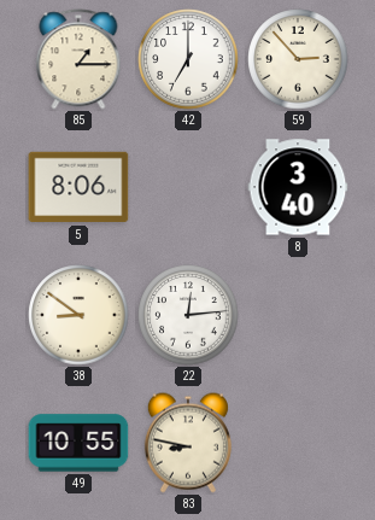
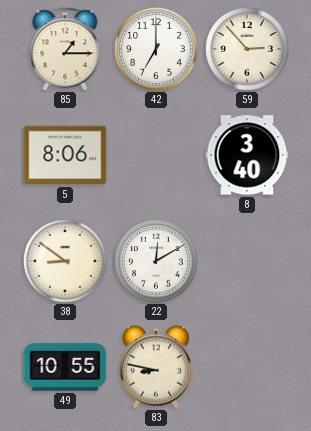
22: 12:14 -> 12:10 (156, 261)
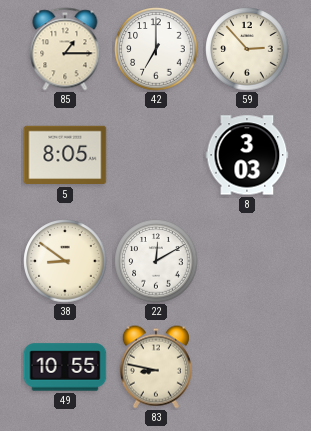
5: 8:06 -> 8:05 (65, 155)
8: 3:40 -> 3:03 (247, 155)
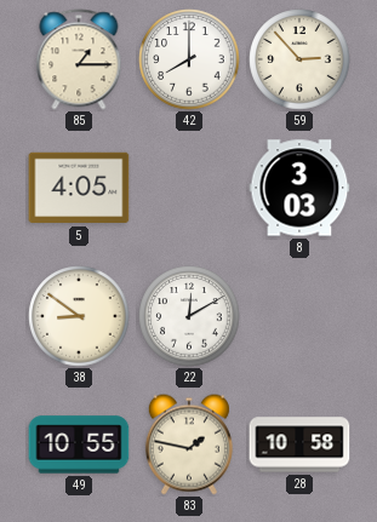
42: 7:00 -> 8:00 (189, 59)
5: 8:05 -> 4:05 (79, 188)
83: 8:47 -> 1:47 (189, 444)
28: none -> 10:58 (299, 444)
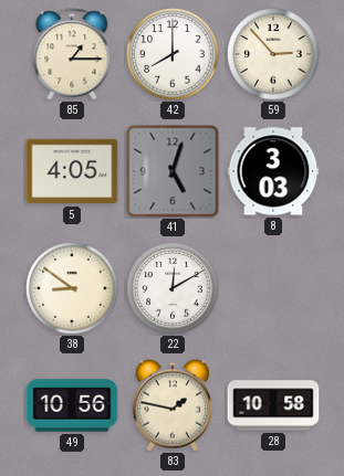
41: none -> 5:03 (173, 171)
49: 10:55 -> 10:56 (72, 405)
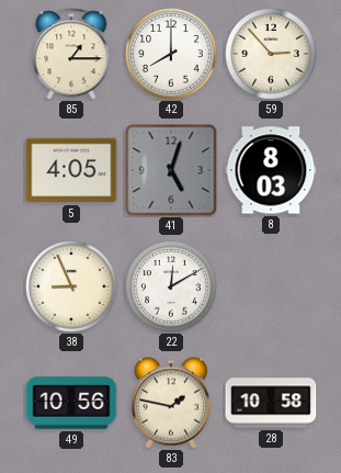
8: 3:03 -> 8:03 (271, 170)
38: 8:51 -> 8:56 (71, 286)
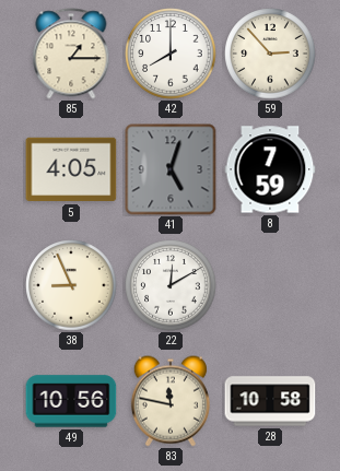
8: 8:03 -> 7:59 (270, 169)
83: 1:47 -> 11:47 (171, 401)
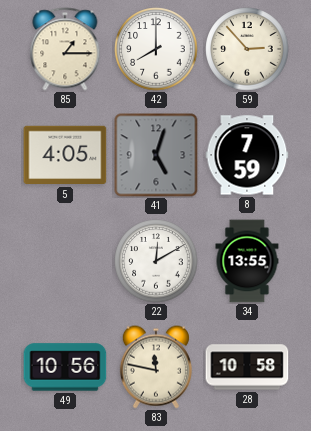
38: 8:56 -> none (71, 285)
34: none -> 13:55 (247, 261)
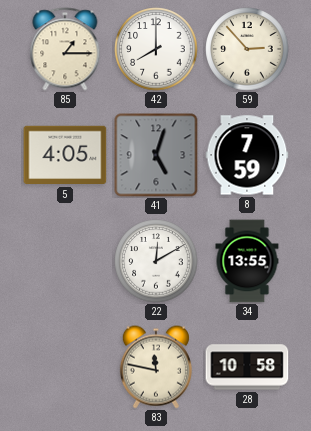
49: 10:56 -> none (65, 367)
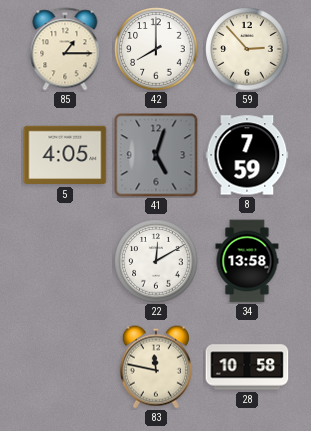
34: 13:55 -> 13:58 (247, 261)
